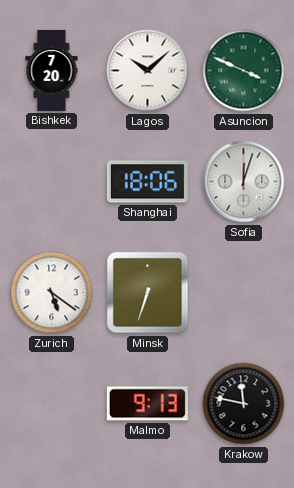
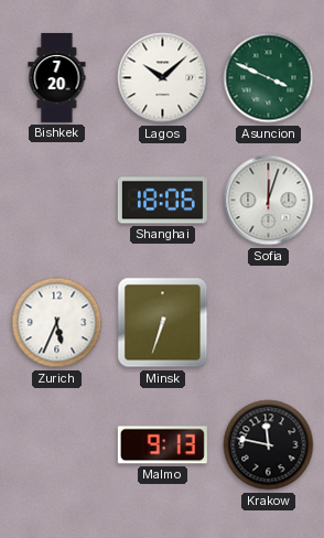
Zurich: 5:21 -> 5:34 (57, 323)
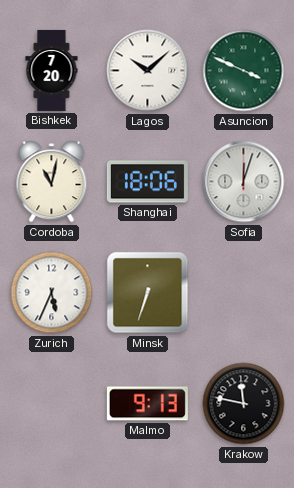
Cordoba: none -> 11:02 (52, 182)
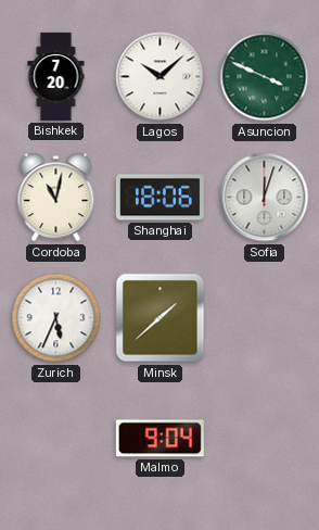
Minsk: 6:33 -> 1:38 (161, 318)
Malmo: 9:13 -> 9:04 (159, 439)
Krakow: 11:47 -> none (244, 404)
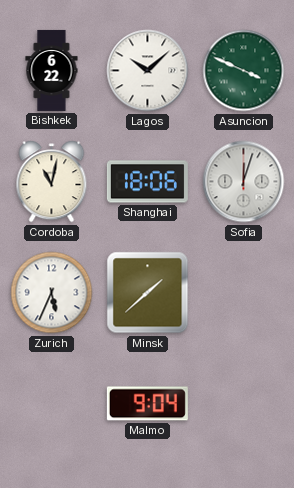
Bishkek: 7:20 -> 6:22 (52, 70)
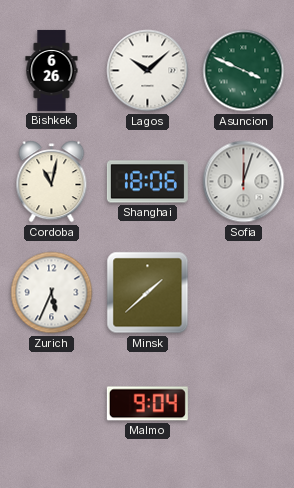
Bishkek: 6:22 -> 6:26 (52, 70)
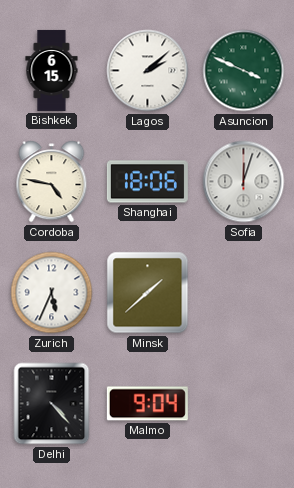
Bishkek: 6:26 -> 6:15 (52, 70)
Lagos: 10:08 -> 2:08 (148, 71)
Cordoba: 11:02 -> 4:47 (52, 182)
Delhi: none -> 4:23 (52, 404)
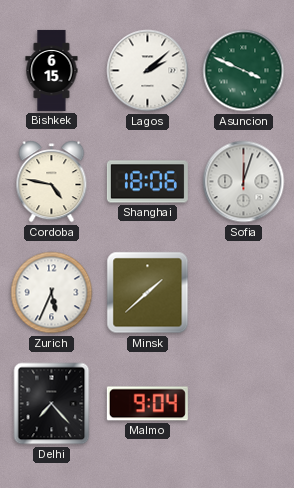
Delhi: 4:23 -> 7:23 (52, 404)
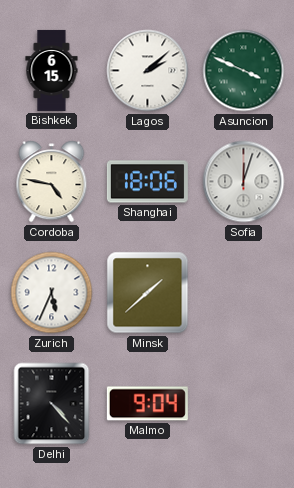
Delhi: 7:23 -> 4:23 (52, 404)
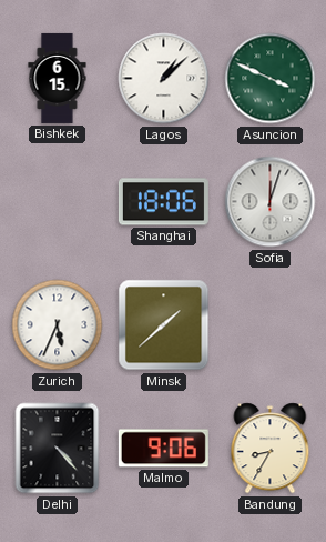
Lagos: 2:08 -> 1:08 (164, 79)
Cordoba: 4:47 -> none (52, 182)
Malmo: 9:04 -> 9:06 (163, 449)
Bandung: none -> 8:35 (271, 449)
